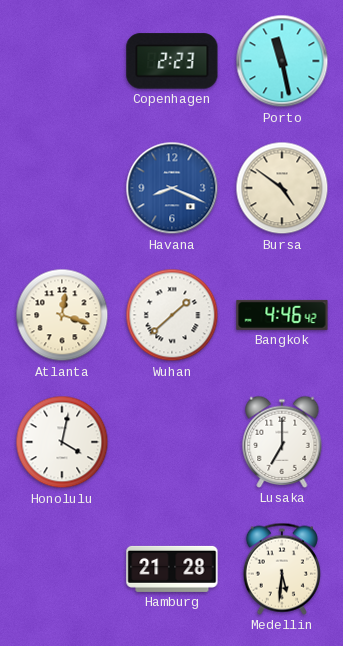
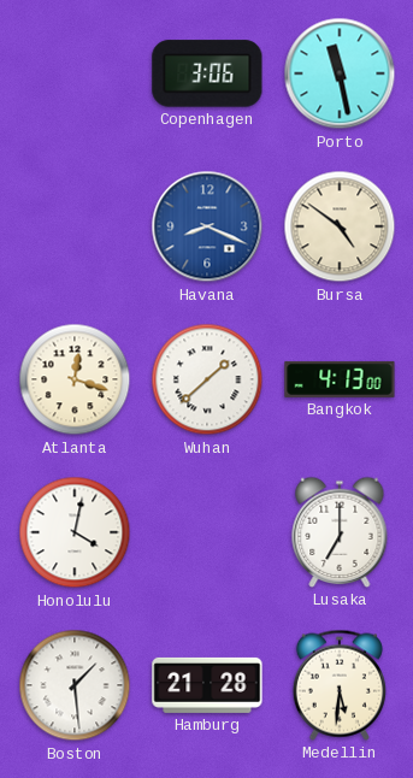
Copenhagen: 2:23 -> 3:06 (207, 73)
Bangkok: 4:46 -> 4:13 (340, 379)
Boston: none -> 1:29 (75, 685)
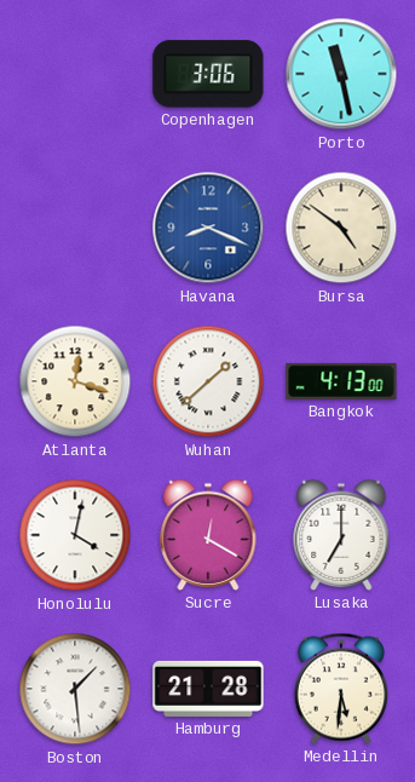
Sucre: none -> 12:20 (208, 535)
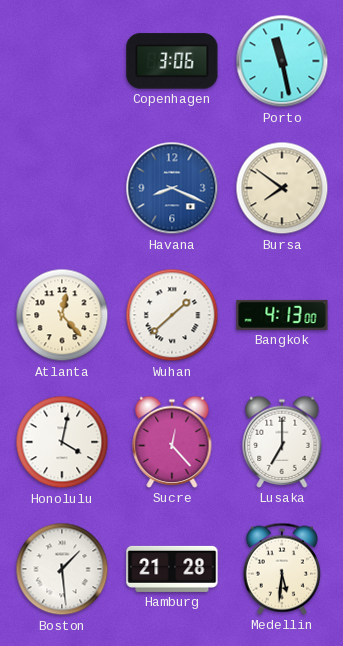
Bursa: 4:51 -> 7:51 (282, 188)
Atlanta: 12:18 -> 12:23 (62, 315)
Sucre: 12:20 -> 12:23 (172, 442)
